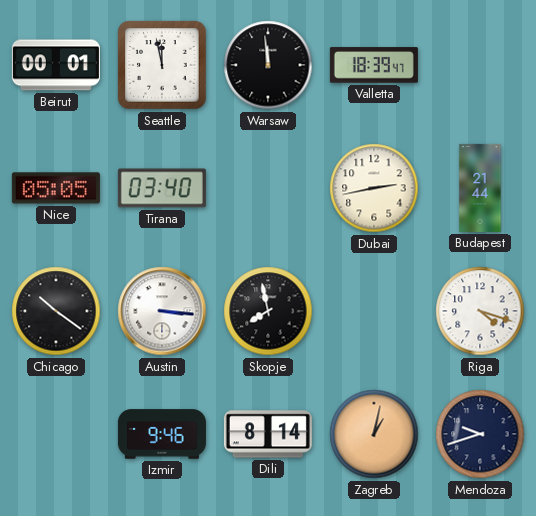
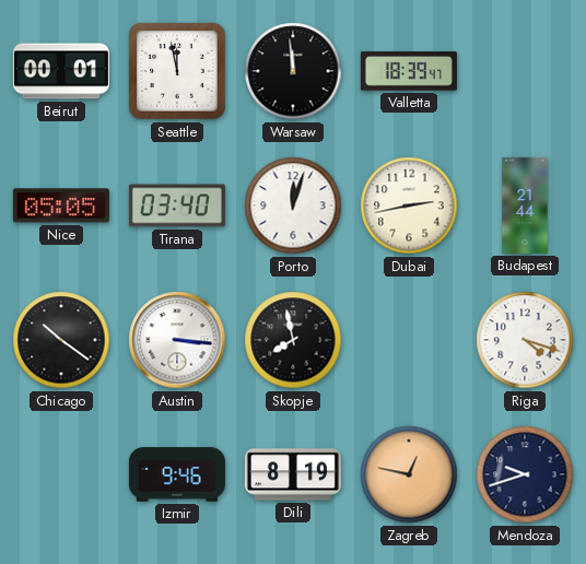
Porto: none -> 12:03 (293, 205)
Dili: 8:14 -> 8:19 (293, 474)
Zagreb: 1:02 -> 12:47 (409, 474)
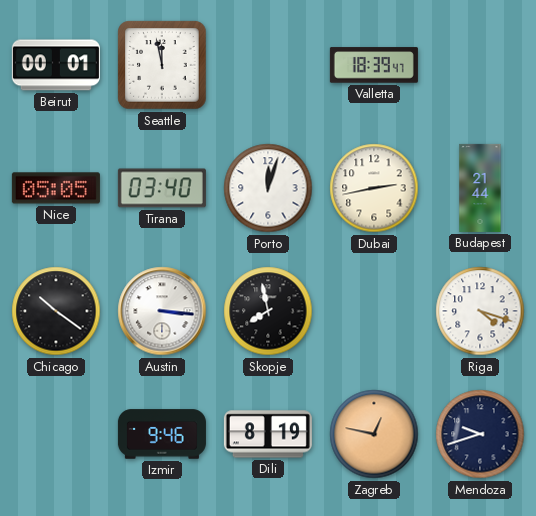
Warsaw: 11:59 -> none (293, 71)
